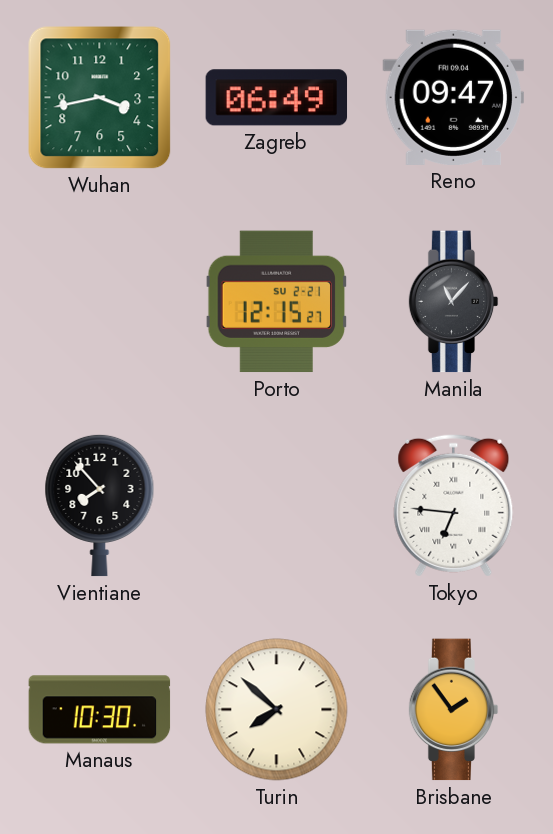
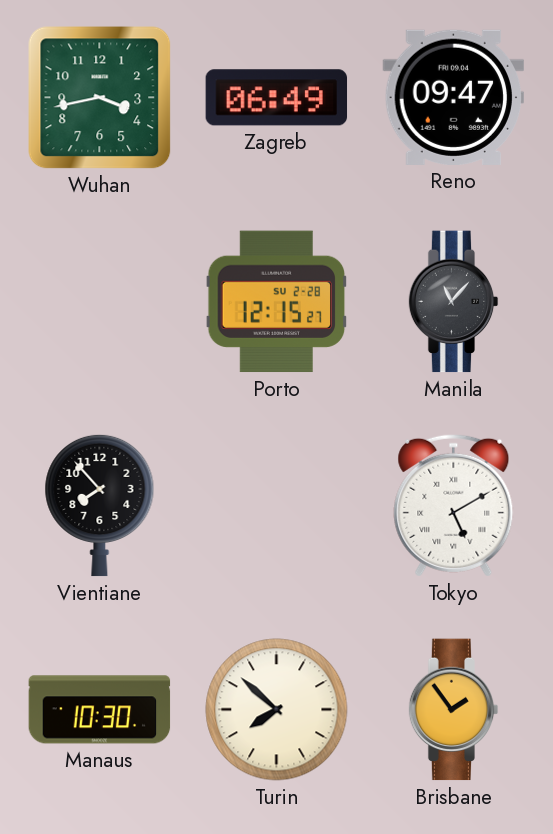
Porto date: SU 2-21 -> SU 2-28 (277, 302)
Tokyo: 6:46 -> 5:10 (454, 505)
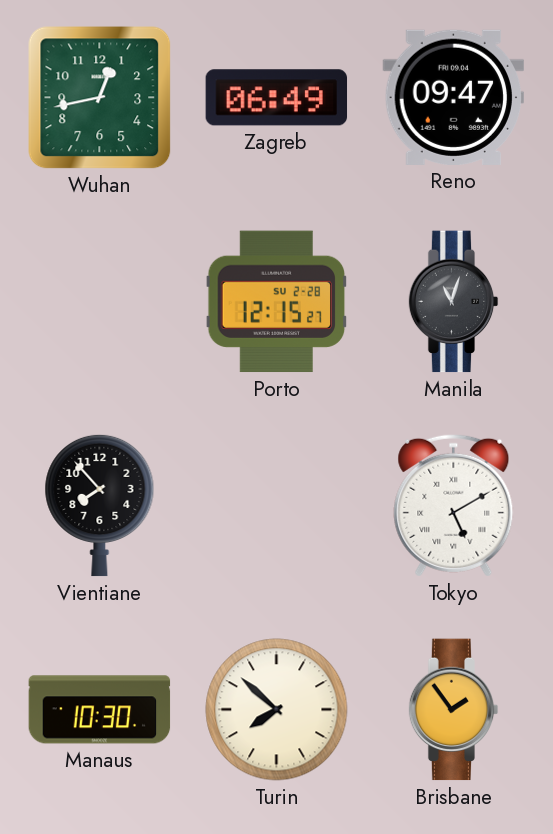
Wuhan: 3:43 -> 12:43 (100, 98)
Manila: 11:07 -> 11:03 (454, 302)
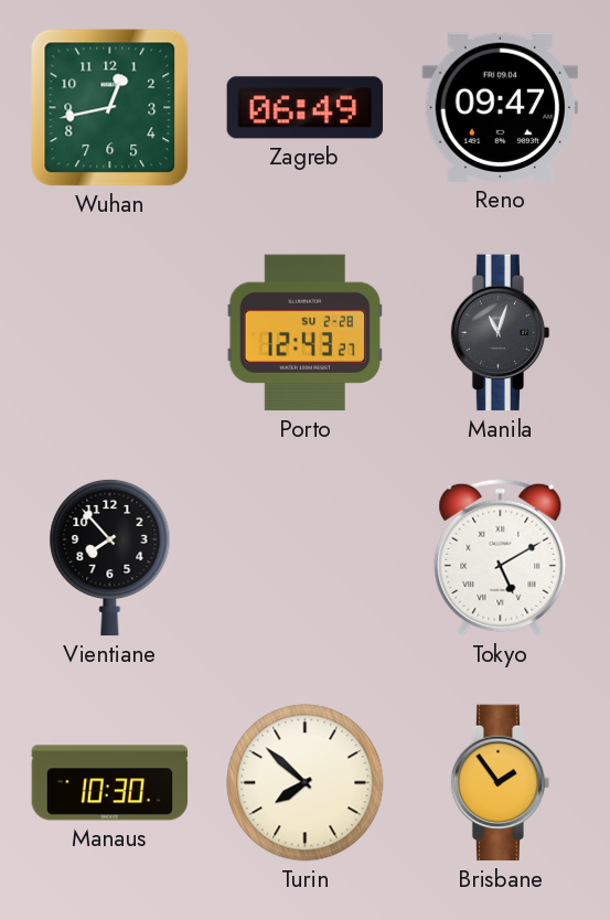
Porto: 12:15 -> 12:43 (306, 333)
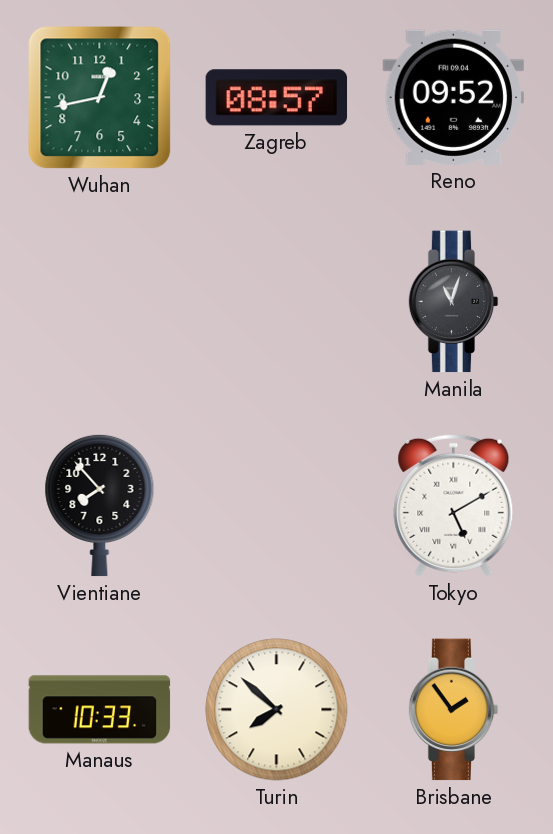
Zagreb: 06:49 -> 08:57 (277, 98)
Reno: 09:47 -> 09:52 (453, 97)
Porto: 12:43 -> none (306, 333)
Manaus: 10:30 -> 10:33 (100, 710)
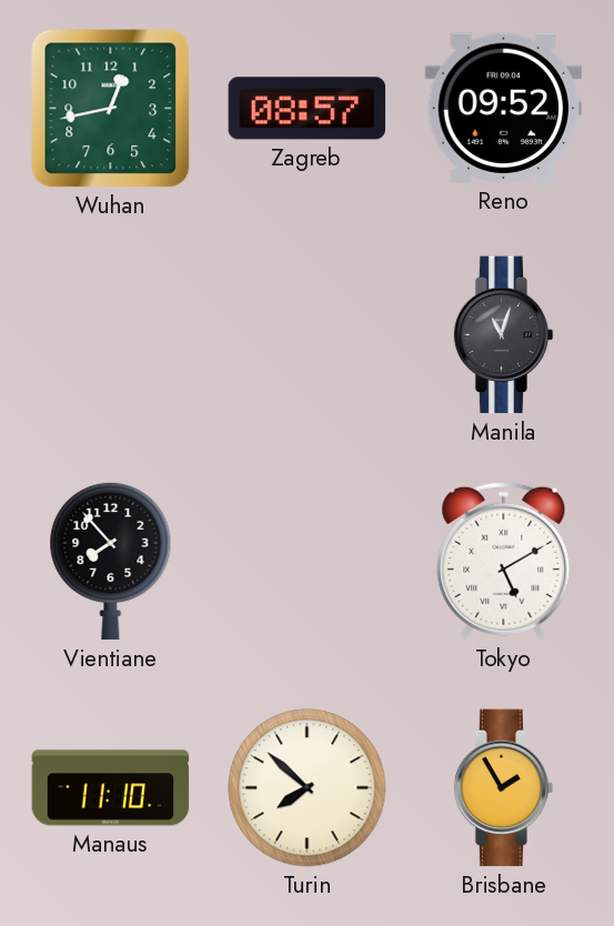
Manaus: 10:33 -> 11:10 (111, 788)
Brisbane: 1:54 -> 1:55 (504, 788)
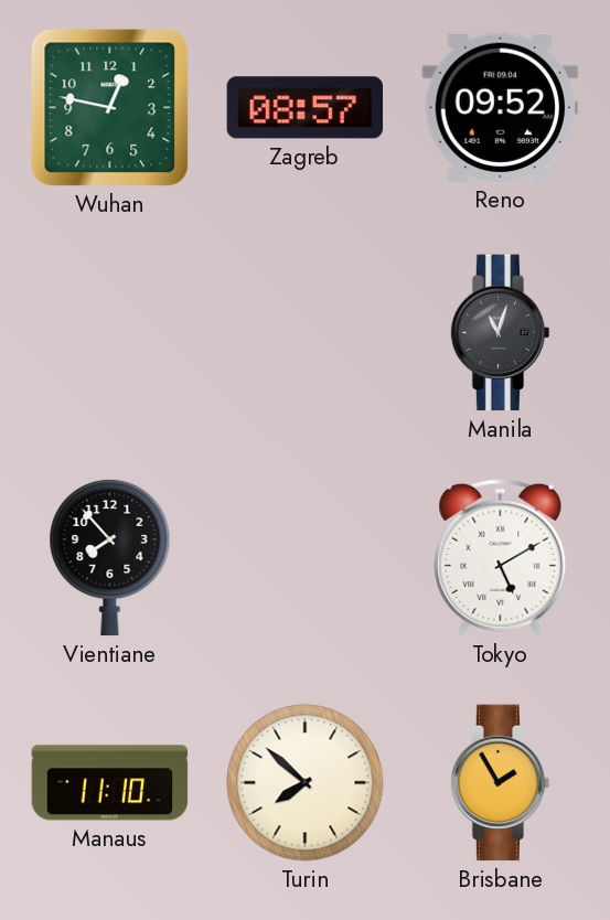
Wuhan: 12:43 -> 12:47 (110, 108)
